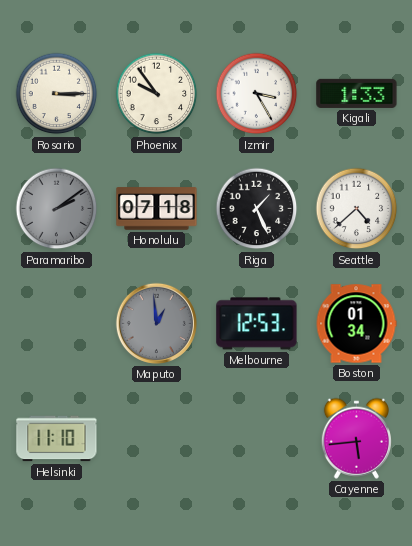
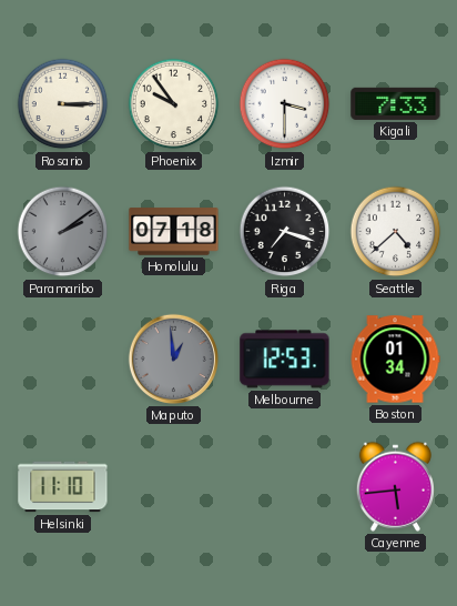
Izmir: 3:25 -> 3:30 (285, 104)
Kigali: 1:33 -> 7:33 (396, 103)
Riga: 1:26 -> 7:18 (285, 232)
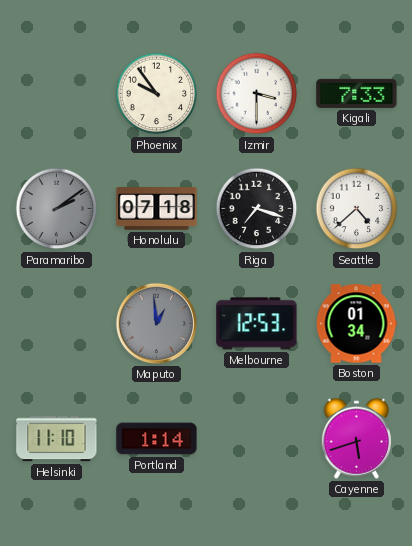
Rosario: 3:15 -> none (63, 104)
Portland: none -> 1:14 (157, 439)
Cayenne: 5:44 -> 5:42 (356, 438)
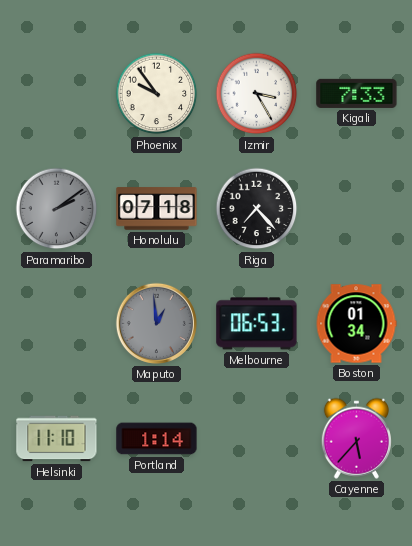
Izmir: 3:30 -> 3:25 (257, 94)
Riga: 7:18 -> 7:23 (257, 209)
Seattle: 4:38 -> none (357, 209)
Melbourne: 12:53 -> 06:53 (257, 324)
Cayenne: 5:42 -> 5:37 (356, 438)
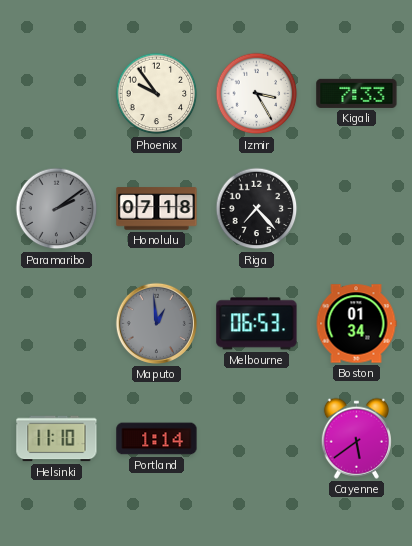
Cayenne: 5:37 -> 5:39 (356, 438)
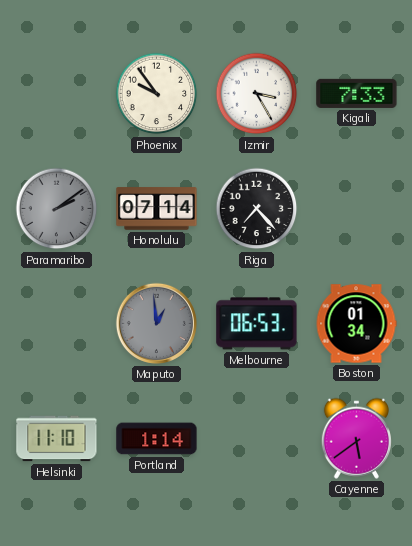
Honolulu: 07:18 -> 07:14 (157, 209)
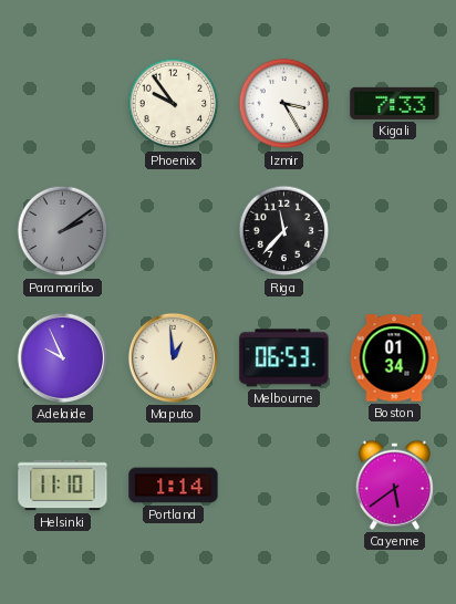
Honolulu: 07:14 -> none (157, 209)
Riga: 7:23 -> 11:37 (284, 231)
Adelaide: none -> 9:56 (62, 357)
Maputo dial: grey -> cream (173, 357)
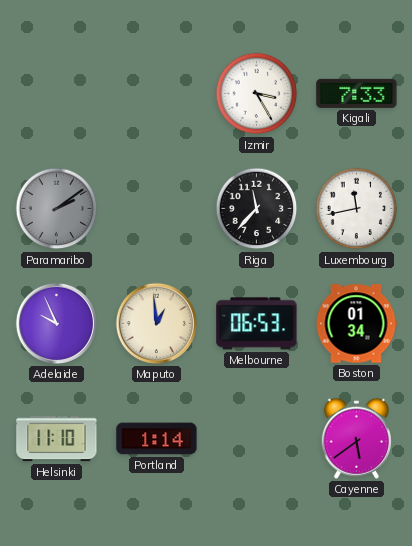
Phoenix: 9:54 -> none (174, 104)
Luxembourg: none -> 11:43 (357, 209)
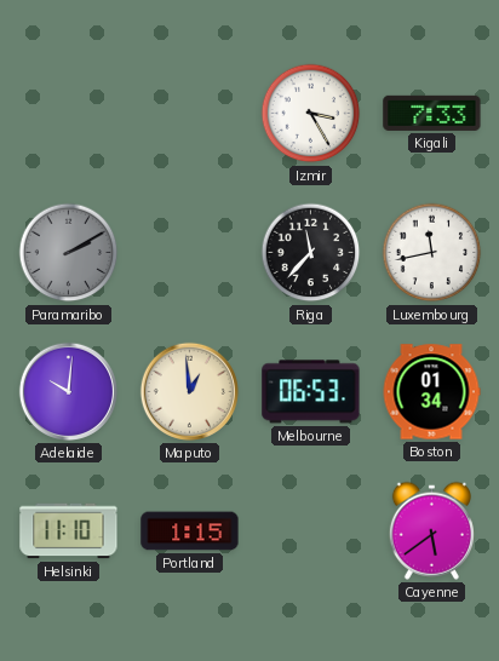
Paramaribo: 2:09 -> 2:10 (69, 253)
Adelaide: 9:56 -> 10:01 (68, 391)
Portland: 1:14 -> 1:15 (190, 531)
